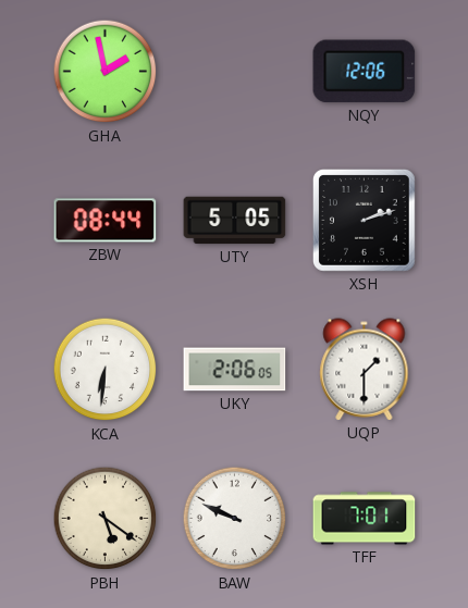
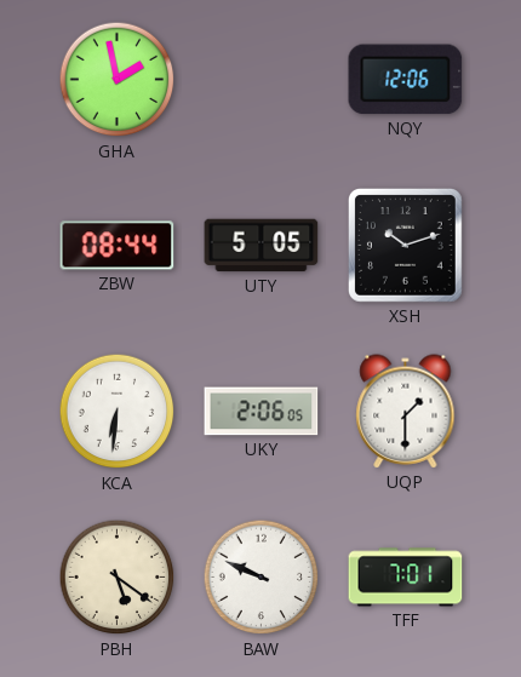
XSH: 2:12 -> 10:12 (406, 246)
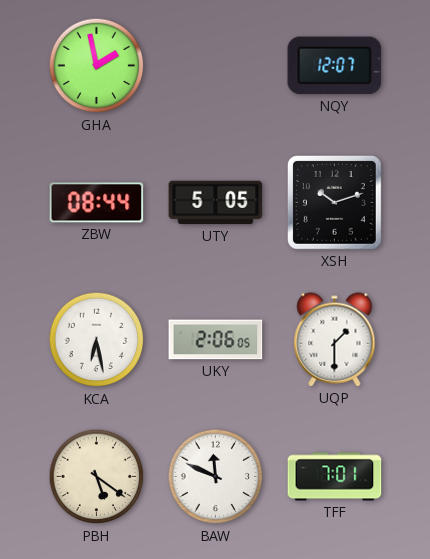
NQY: 12:06 -> 12:07 (335, 66)
KCA: 6:31 -> 6:28 (97, 340)
BAW: 9:49 -> 11:49 (216, 477)
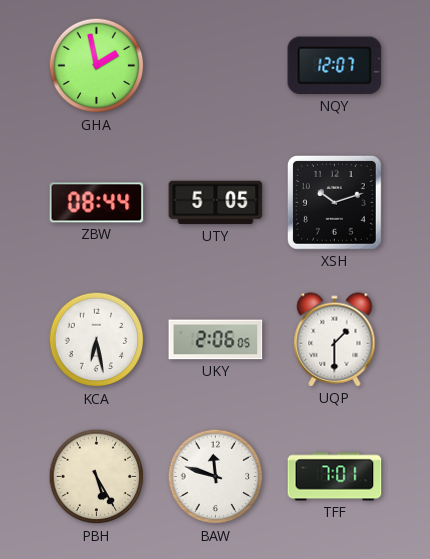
PBH: 5:21 -> 5:25 (97, 477)
BAW: 11:49 -> 11:48 (216, 477)
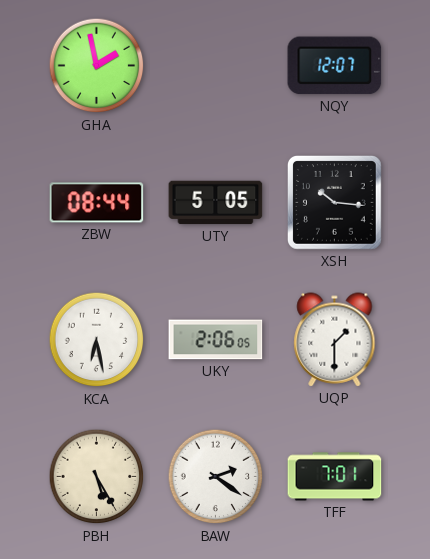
XSH: 10:12 -> 10:16 (335, 203)
BAW: 11:48 -> 2:21 (216, 477)
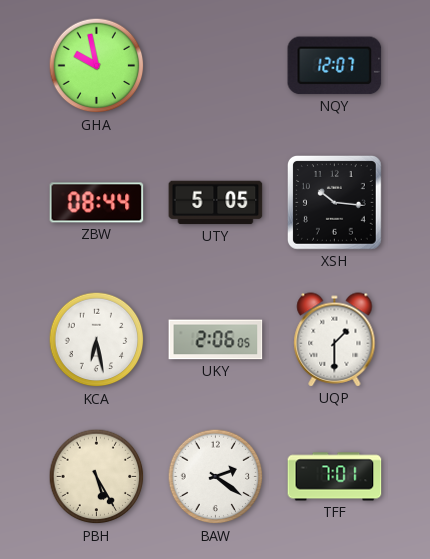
GHA: 1:58 -> 9:58 (97, 66)
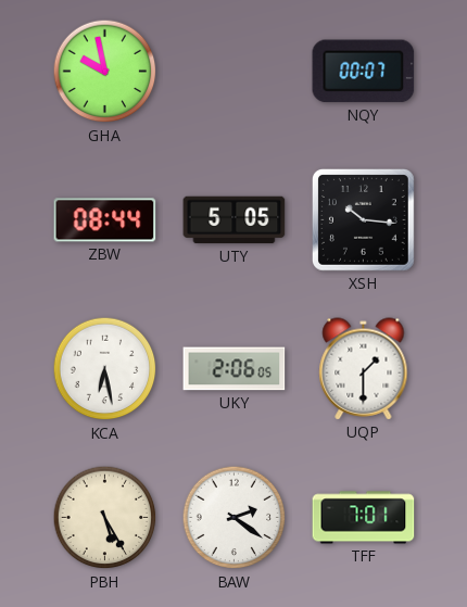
NQY: 12:07 -> 00:07 (364, 72)
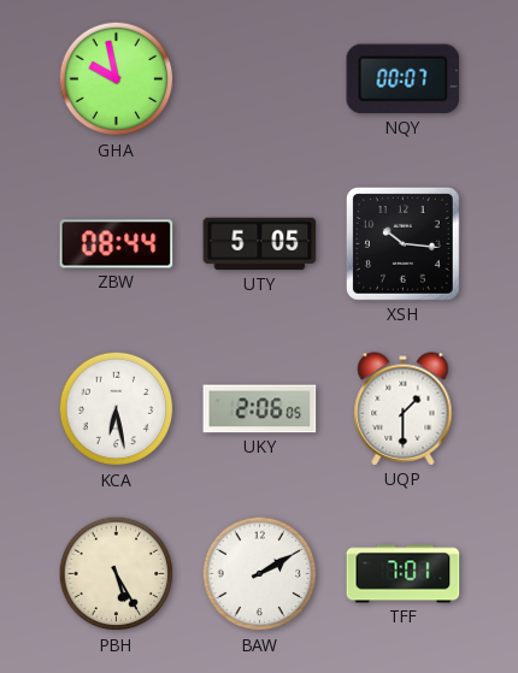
BAW: 2:21 -> 2:10 (260, 574)
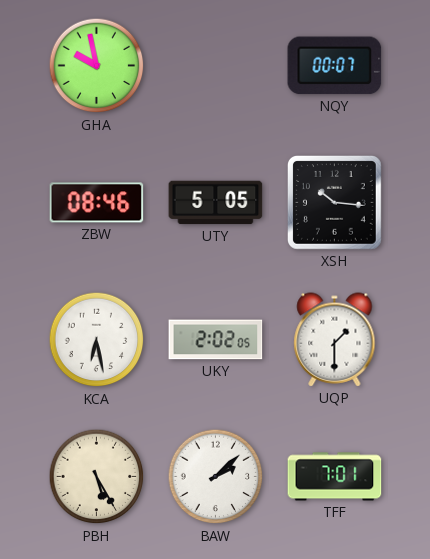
ZBW: 08:44 -> 08:46 (97, 203)
UKY: 2:06 -> 2:02 (216, 340)
BAW: 2:10 -> 2:08 (216, 477)
